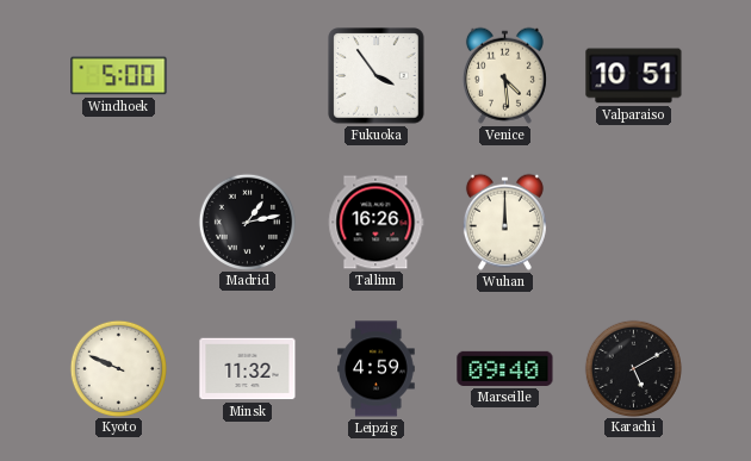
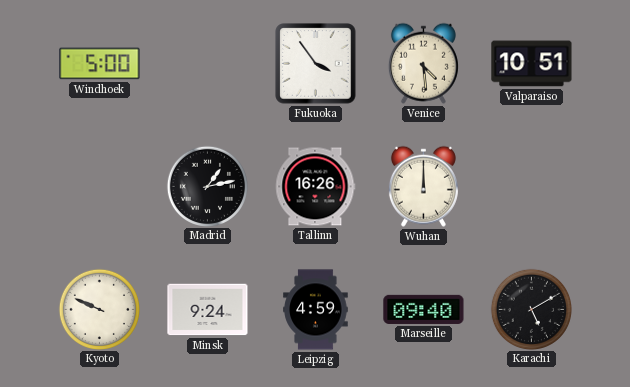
Minsk: 11:32 -> 9:24 (208, 310)
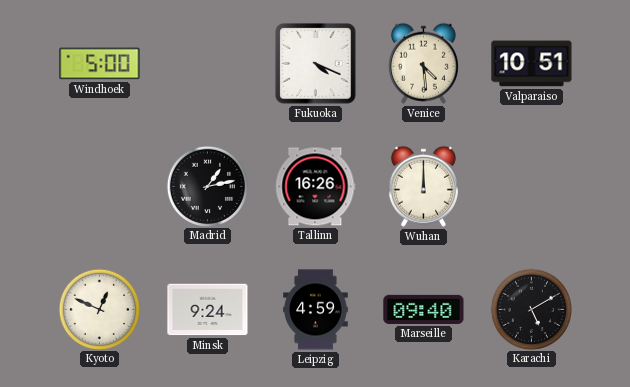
Fukuoka: 3:54 -> 4:19 (316, 64)
Kyoto: 9:49 -> 12:49 (99, 309)
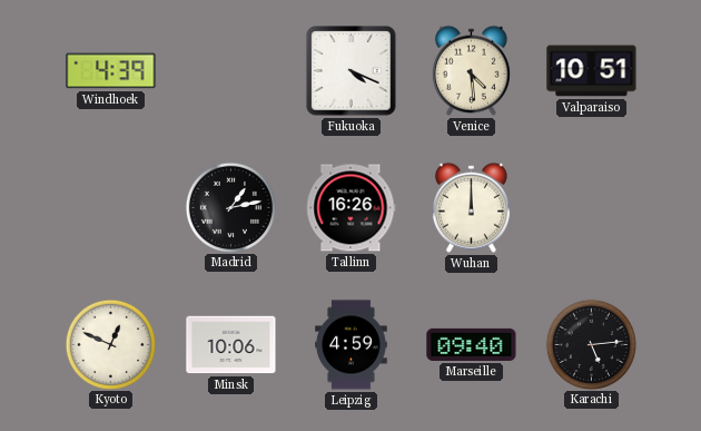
Windhoek: 5:00 -> 4:39 (111, 71)
Minsk: 9:24 -> 10:06 (231, 345)
Karachi: 5:10 -> 5:14 (591, 344)
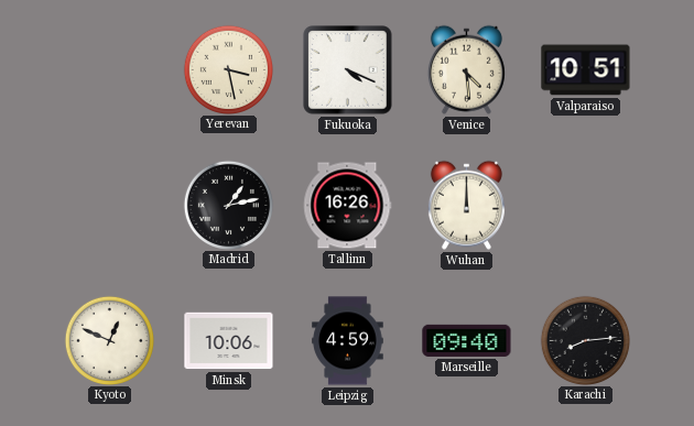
Windhoek: 4:39 -> none (111, 71)
Yerevan: none -> 3:28 (228, 69)
Karachi: 5:14 -> 8:14 (585, 340)
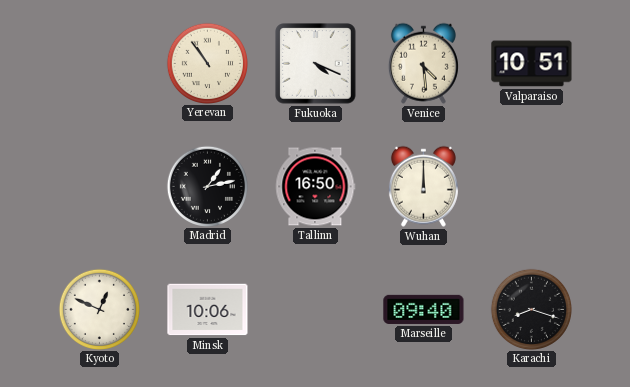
Yerevan: 3:28 -> 10:54 (207, 63)
Tallinn: 16:26 -> 16:50 (316, 187)
Leipzig: 4:59 -> none (348, 341)
Karachi: 8:14 -> 8:18 (531, 309)
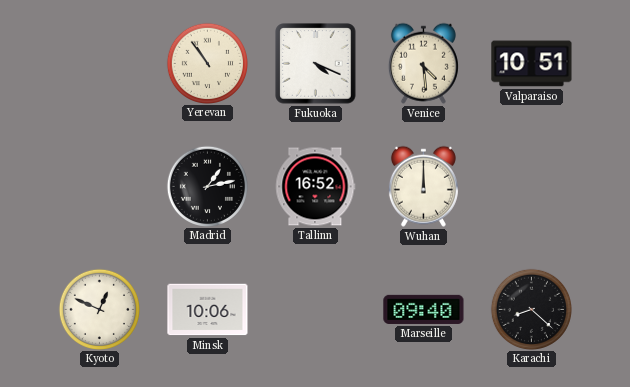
Tallinn: 16:50 -> 16:52 (316, 187)
Karachi: 8:18 -> 8:22 (531, 309)
